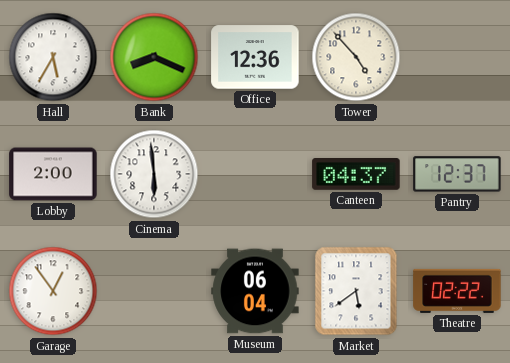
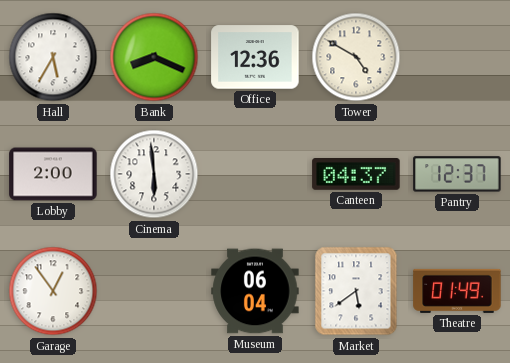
Tower: 4:53 -> 4:50 (356, 57)
Theatre: 02:22 -> 01:49 (457, 291)
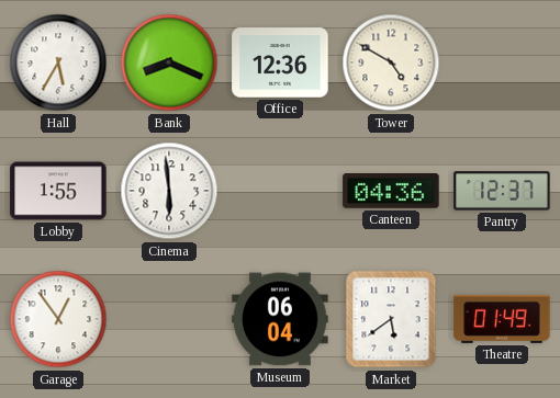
Lobby: 2:00 -> 1:55 (58, 191)
Canteen: 04:37 -> 04:36 (391, 192)
